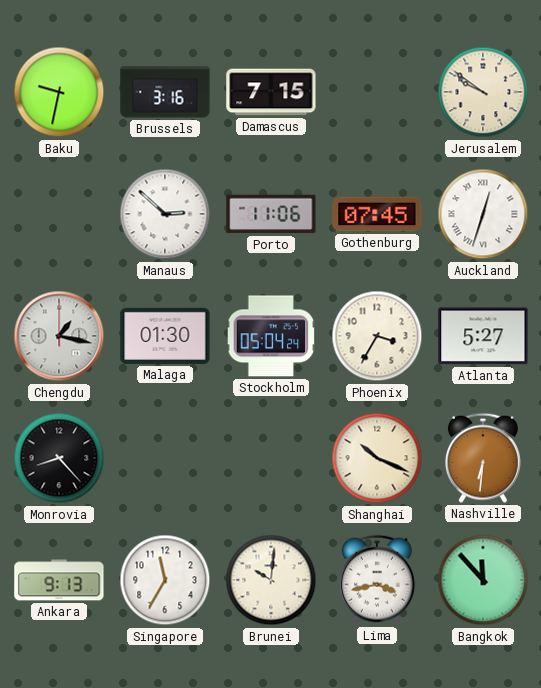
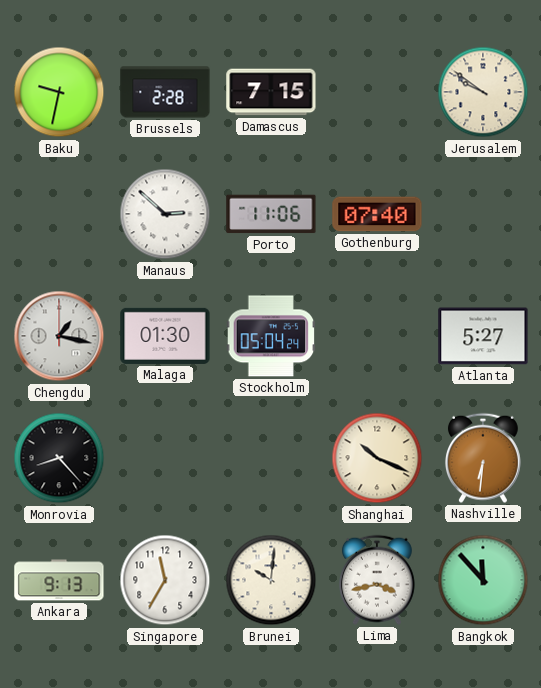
Brussels: 3:16 -> 2:28 (165, 92)
Gothenburg: 07:45 -> 07:40 (377, 214)
Auckland: 12:33 -> none (483, 214)
Phoenix: 3:35 -> none (377, 336)
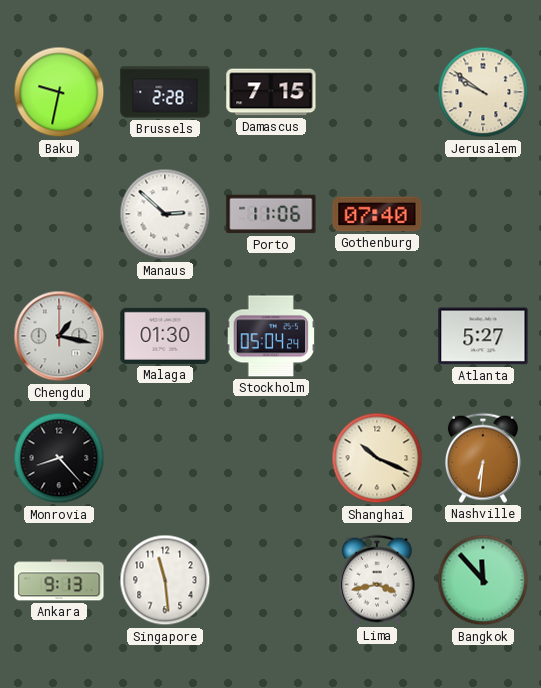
Singapore: 11:35 -> 11:29 (165, 580)
Brunei: 10:01 -> none (271, 580)
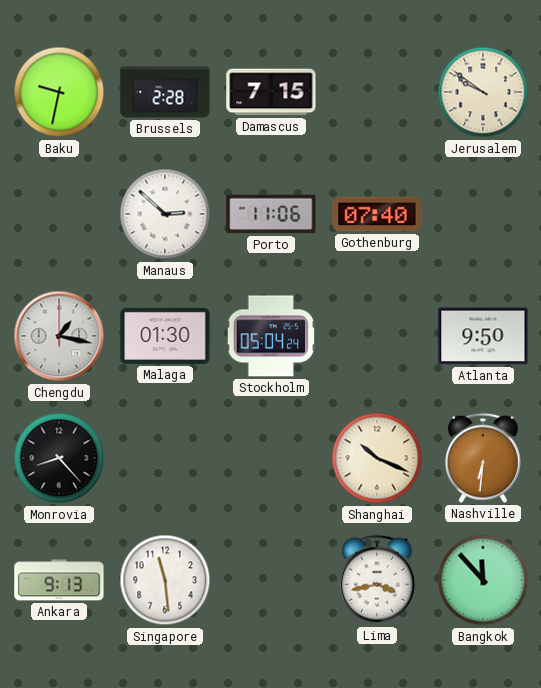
Atlanta: 5:27 -> 9:50 (483, 336)
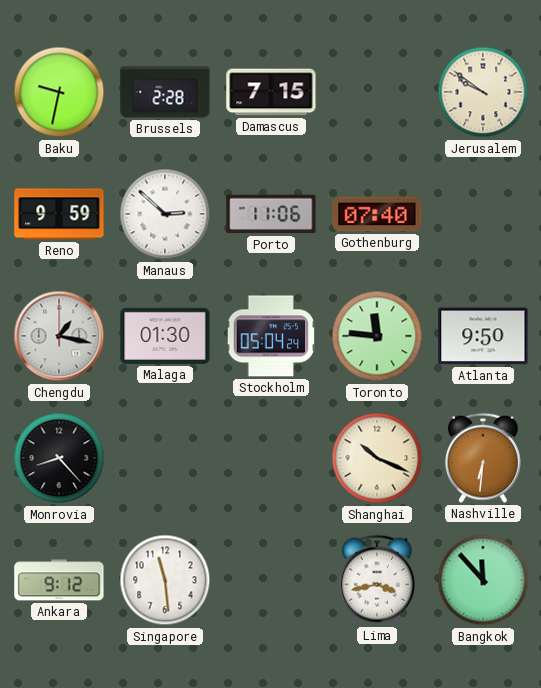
Reno: none -> 9:59 (59, 214)
Toronto: none -> 11:46 (377, 336)
Ankara: 9:13 -> 9:12 (59, 580)
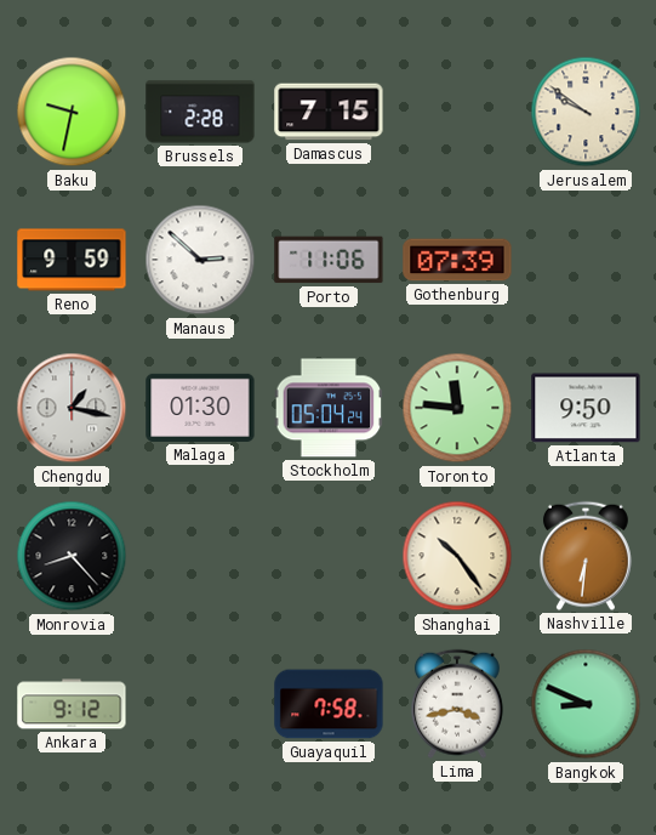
Gothenburg: 07:40 -> 07:39 (457, 260)
Shanghai: 10:19 -> 10:24 (457, 556)
Singapore: 11:29 -> none (165, 580)
Guayaquil: none -> 7:58 (329, 704)
Bangkok: 11:53 -> 8:49 (586, 704)
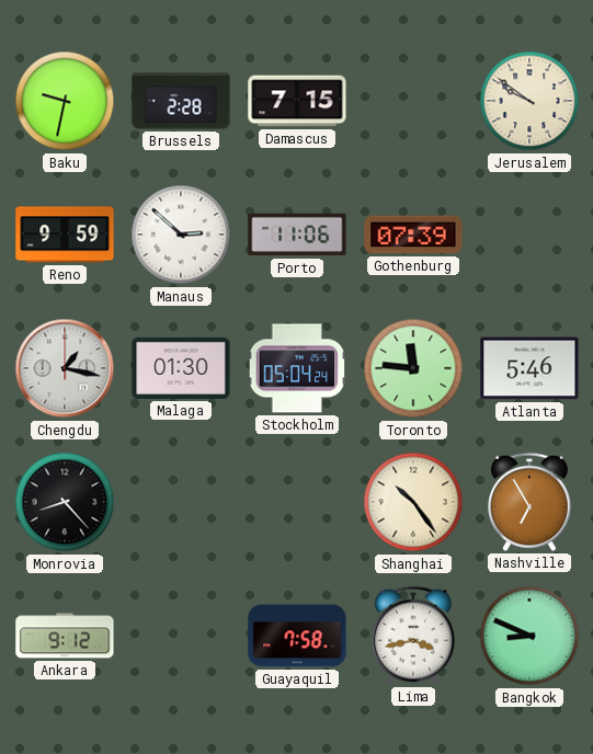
Atlanta: 9:50 -> 5:46 (529, 368)
Nashville: 6:31 -> 6:55 (529, 502)
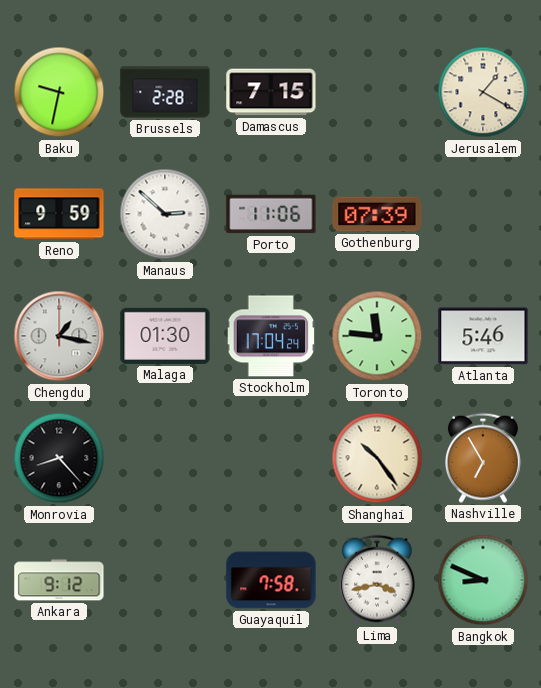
Jerusalem: 9:51 -> 1:20 (483, 92)
Stockholm: 05:04 -> 17:04 (271, 336)
